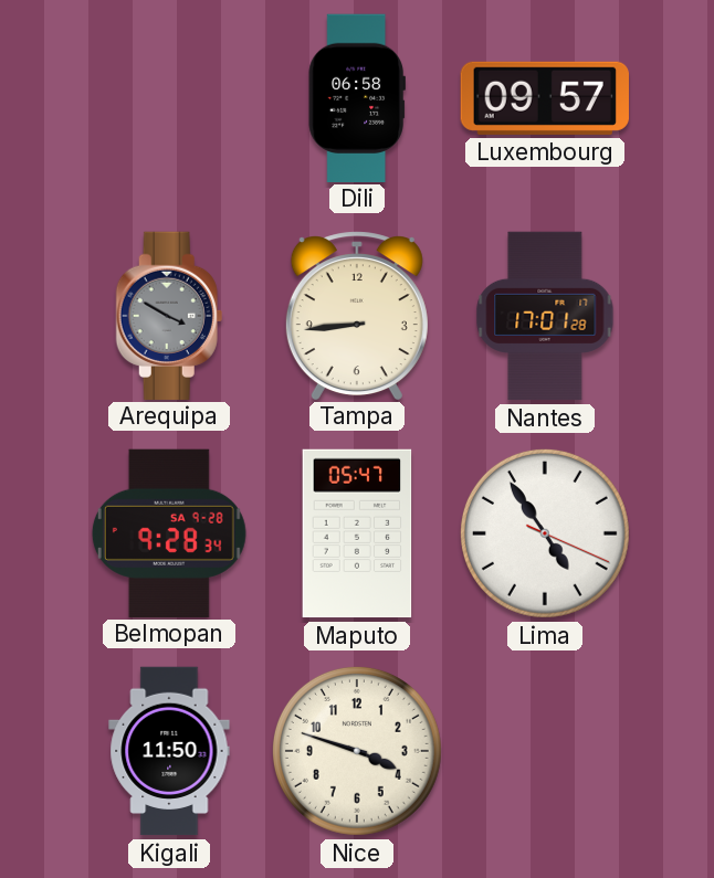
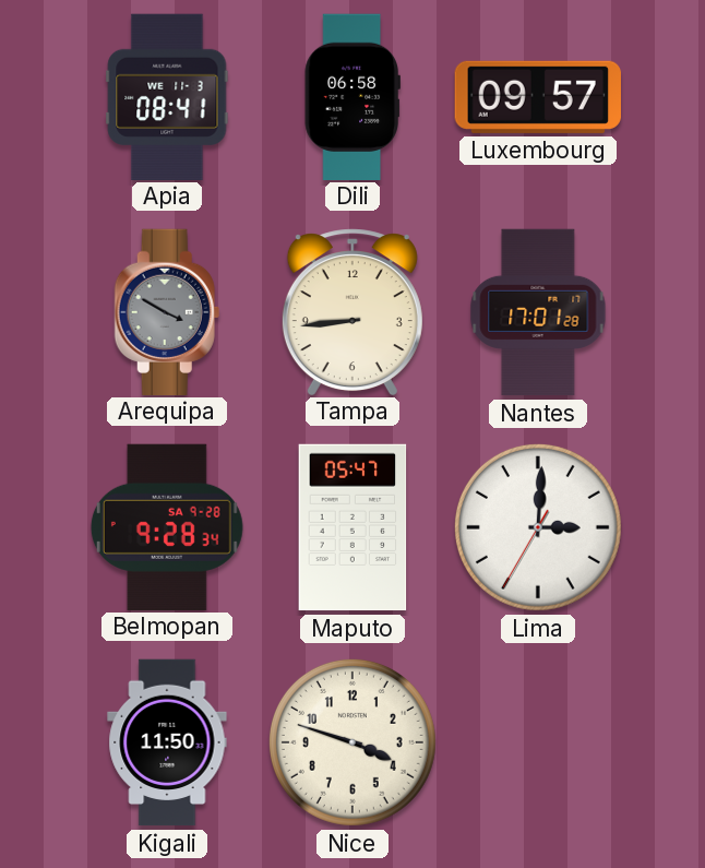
Apia: none -> 08:41 (167, 96)
Lima: 4:54 -> 3:00 (538, 527)
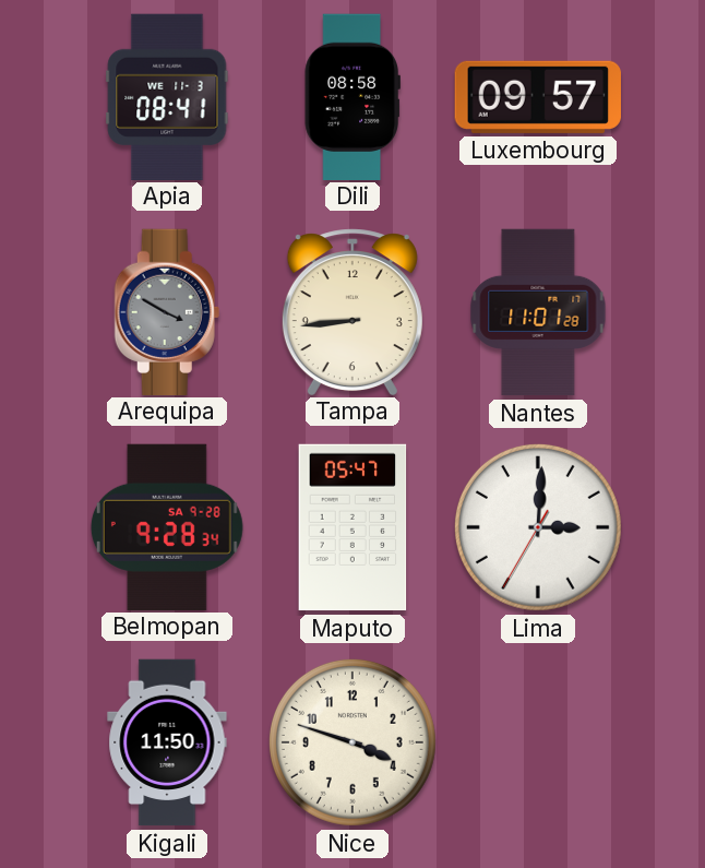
Dili: 06:58 -> 08:58 (352, 96)
Nantes: 17:01 -> 11:01 (538, 312)
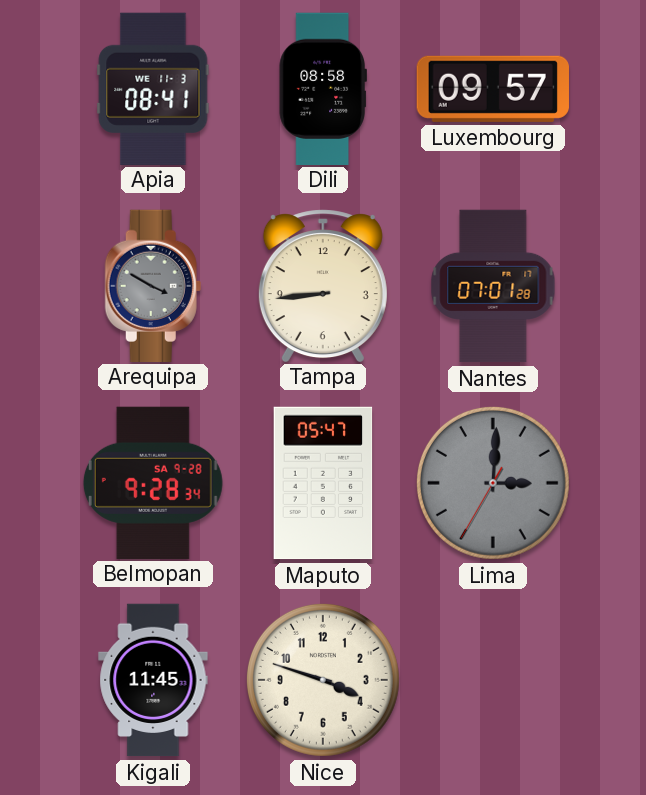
Nantes: 11:01 -> 07:01 (493, 286)
Lima dial: white -> grey (493, 483)
Kigali: 11:50 -> 11:45 (153, 680)
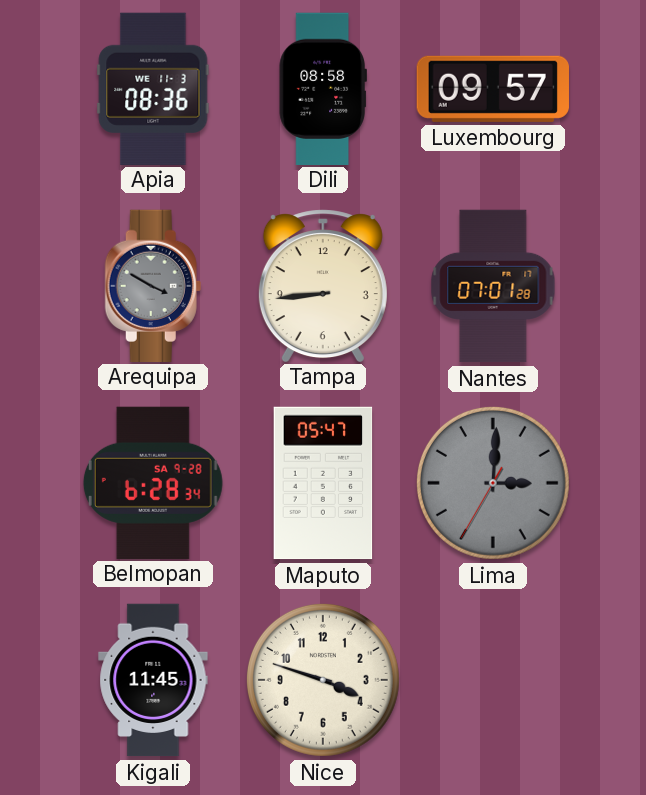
Apia: 08:41 -> 08:36 (153, 88)
Belmopan: 9:28 -> 6:28 (153, 482)
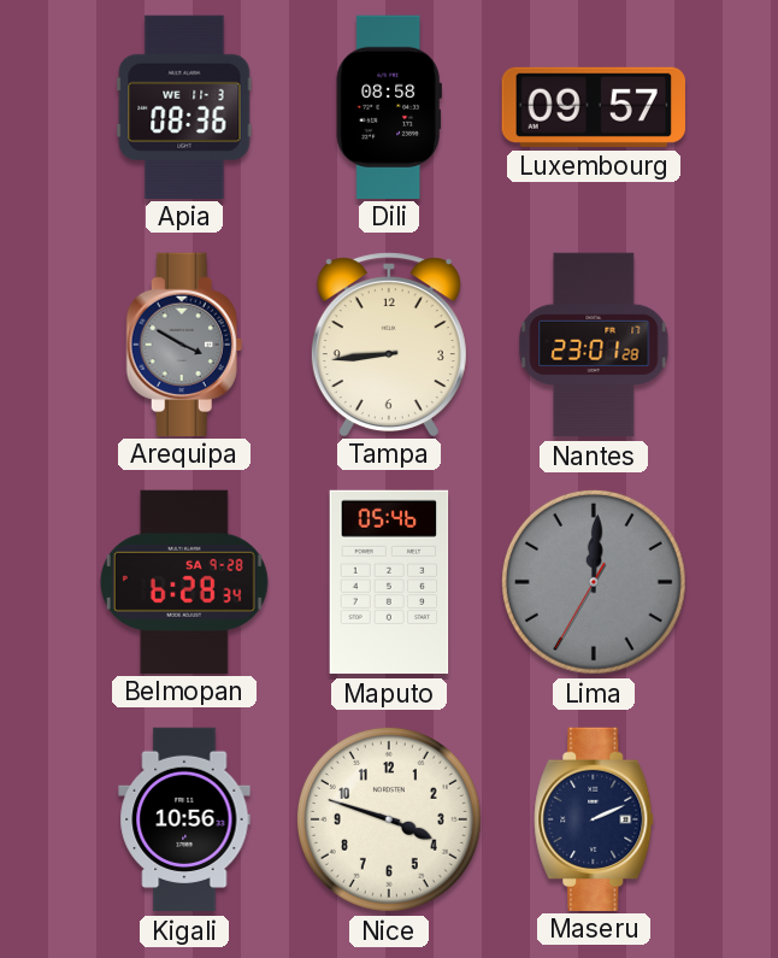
Nantes: 07:01 -> 23:01 (594, 345)
Maputo: 05:47 -> 05:46 (389, 582)
Lima: 3:00 -> 12:00 (594, 582)
Kigali: 11:45 -> 10:56 (184, 819)
Maseru: none -> 2:11 (594, 818)
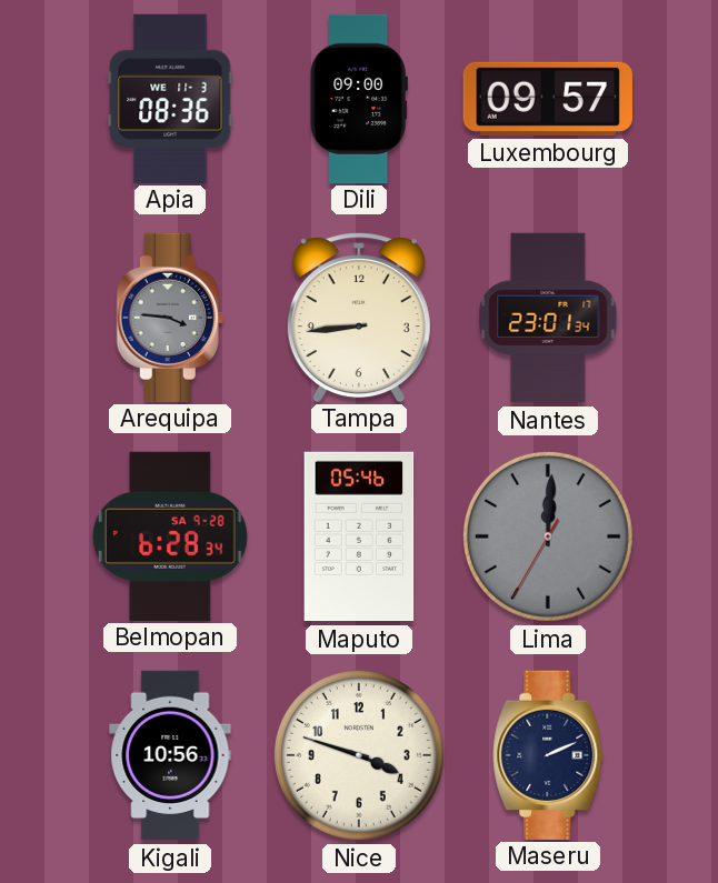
Dili: 08:58 -> 09:00 (359, 98)
Arequipa: 3:50 -> 3:46 (170, 317)
Nantes: 23:01:28 -> 23:01:34 (548, 318)
